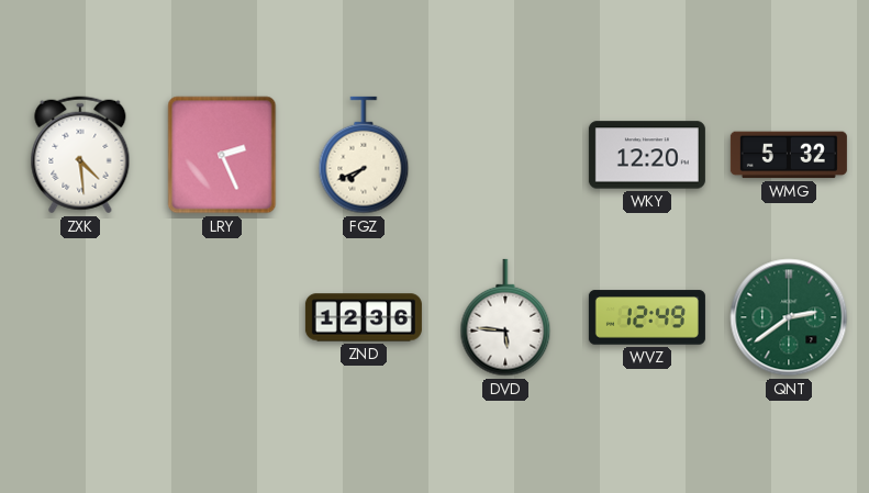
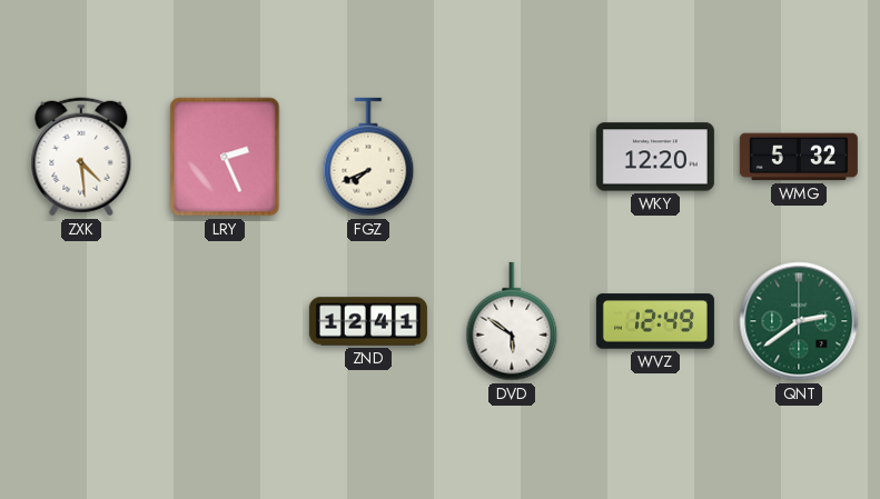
ZND: 12:36 -> 12:41 (368, 321)
DVD: 5:46 -> 5:51 (512, 321)
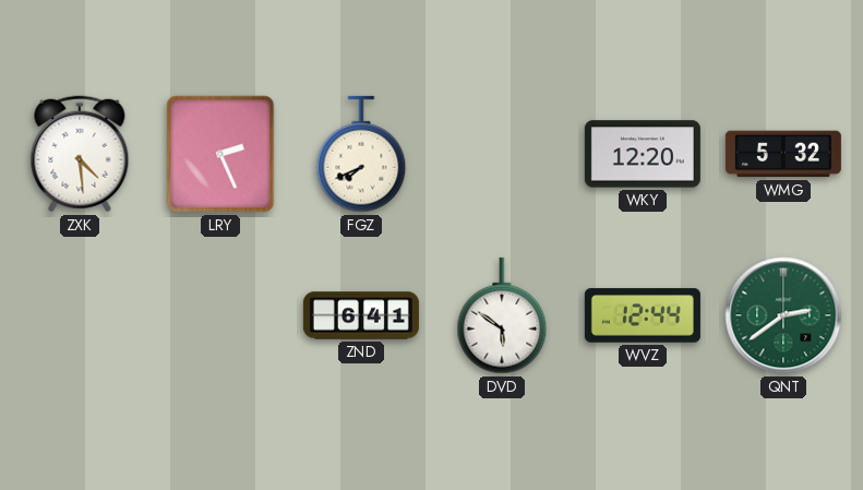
ZND: 12:41 -> 6:41 (361, 315)
WVZ: 12:49 -> 12:44 (643, 315)
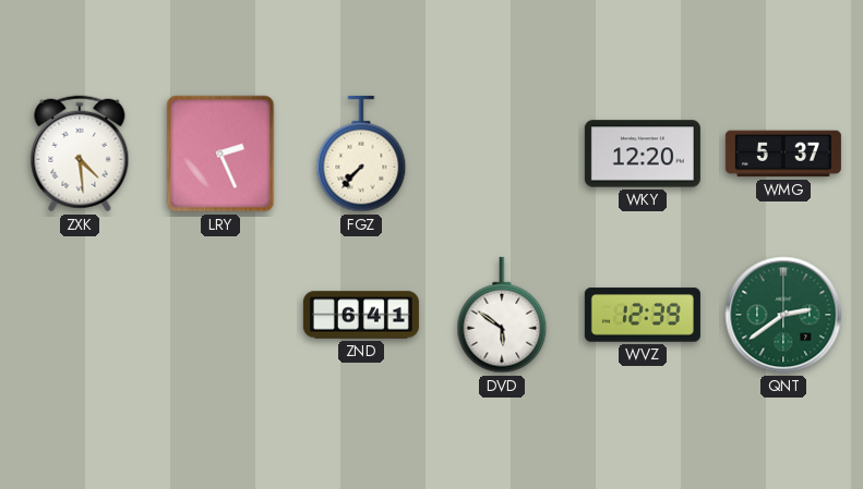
FGZ: 7:41 -> 7:37 (361, 154)
WMG: 5:32 -> 5:37 (783, 154)
WVZ: 12:44 -> 12:39 (643, 315)
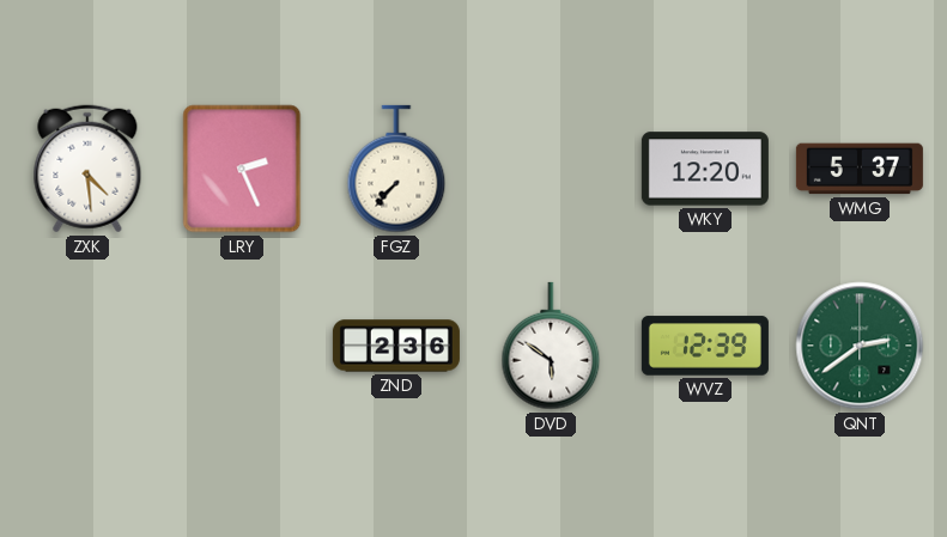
ZND: 6:41 -> 2:36 (396, 346)
